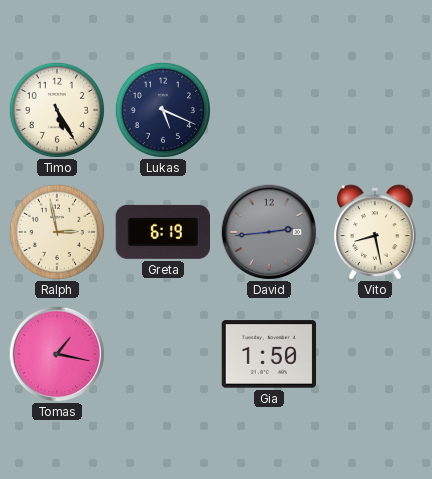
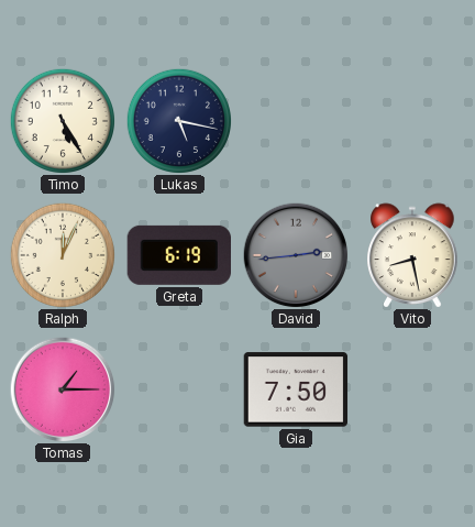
Lukas: 5:19 -> 5:17 (178, 120)
Ralph: 2:58 -> 12:04 (62, 254)
Tomas: 1:17 -> 1:15 (63, 389)
Gia: 1:50 -> 7:50 (296, 389)
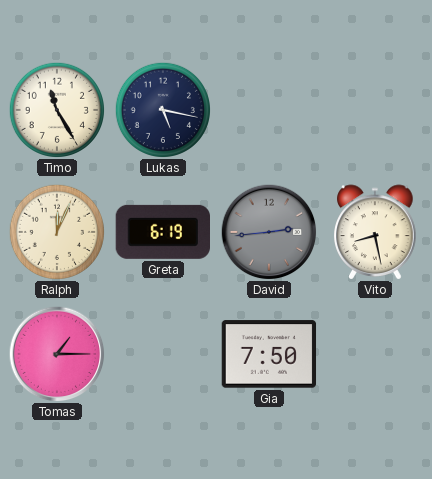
Timo: 5:25 -> 11:25 (56, 109)
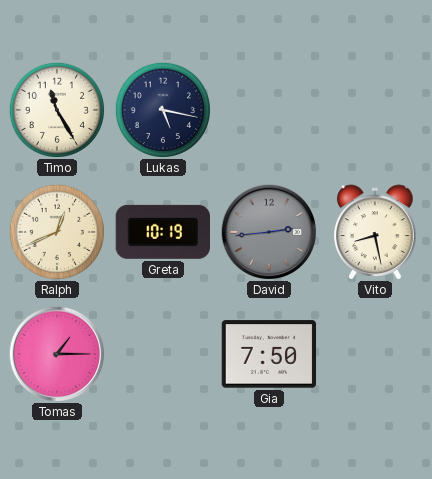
Ralph: 12:04 -> 12:41 (56, 231)
Greta: 6:19 -> 10:19 (162, 232)
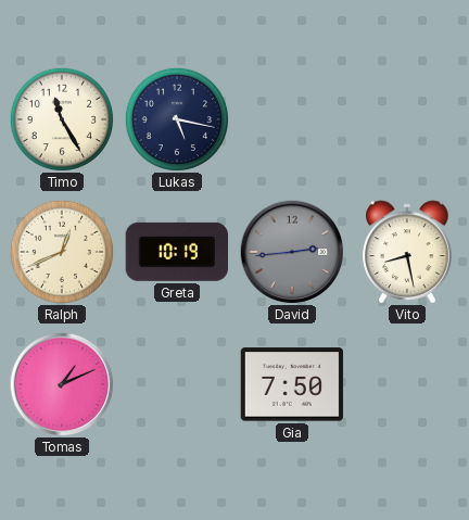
Tomas: 1:15 -> 1:11 (62, 384)
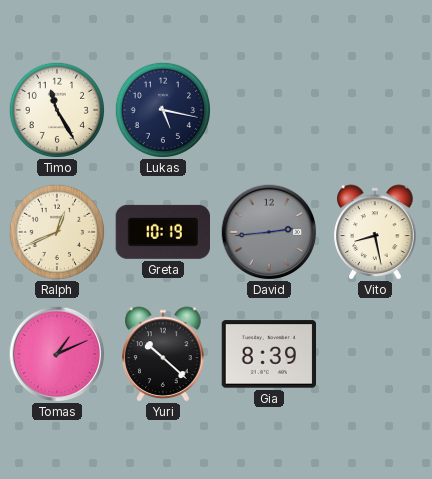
Yuri: none -> 10:22 (163, 354)
Gia: 7:50 -> 8:39 (269, 354)
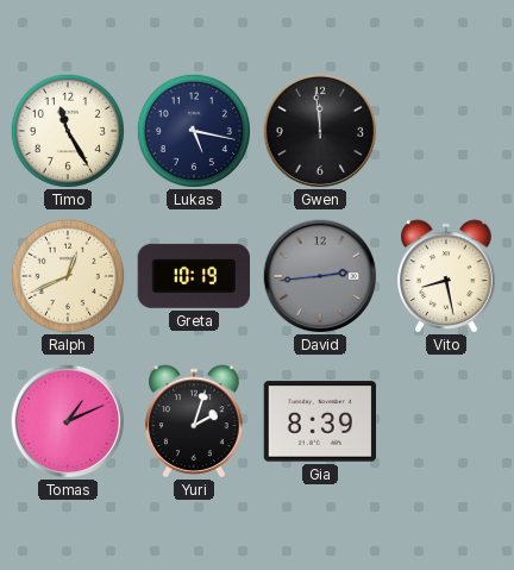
Gwen: none -> 11:59 (320, 131)
Yuri: 10:22 -> 2:03 (194, 421)
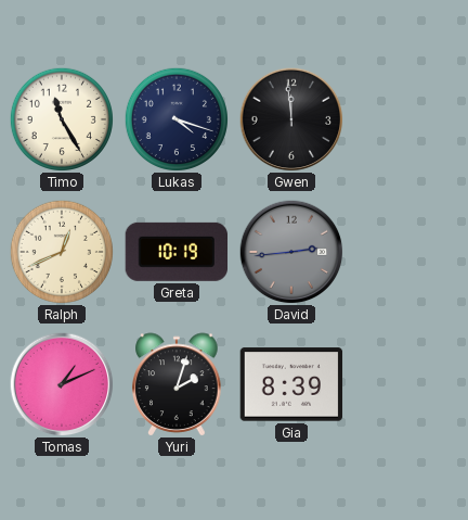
Lukas: 5:17 -> 4:18 (175, 118)
Vito: 8:28 -> none (446, 276)
